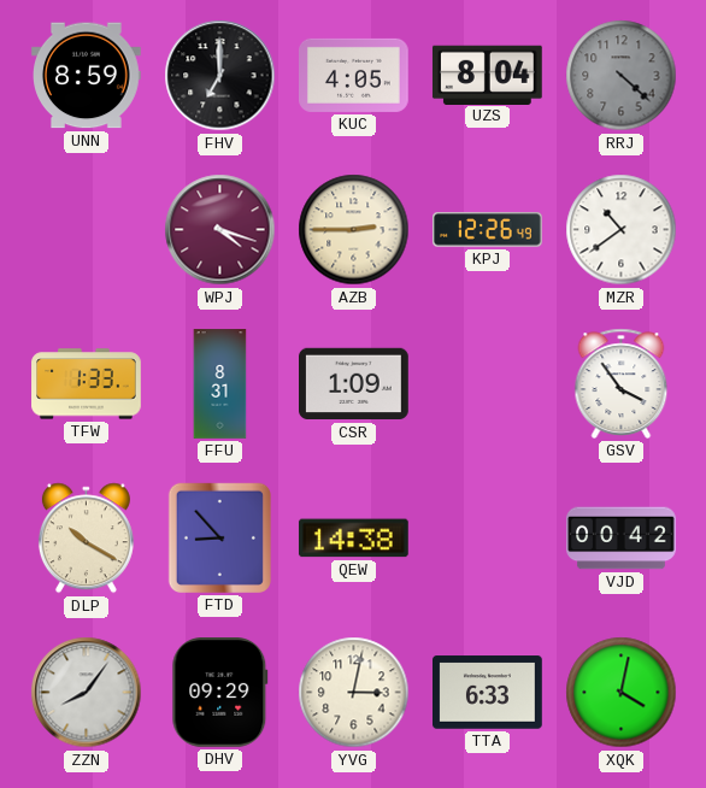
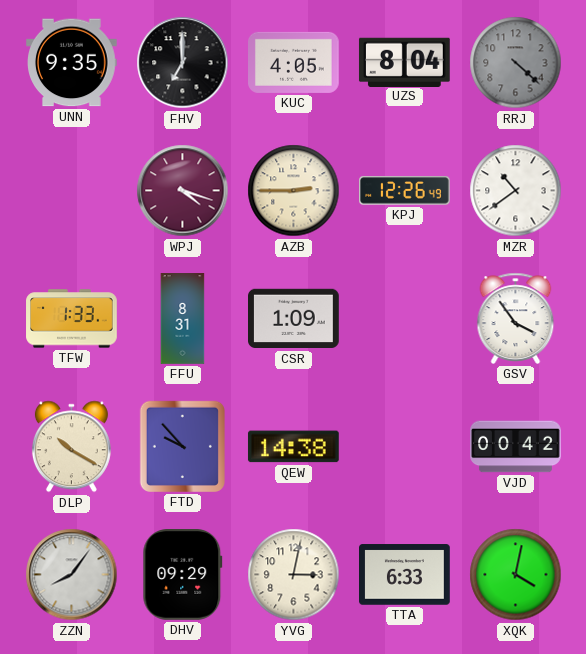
UNN: 8:59 -> 9:35 (72, 63)
FTD: 8:53 -> 9:53 (182, 446)
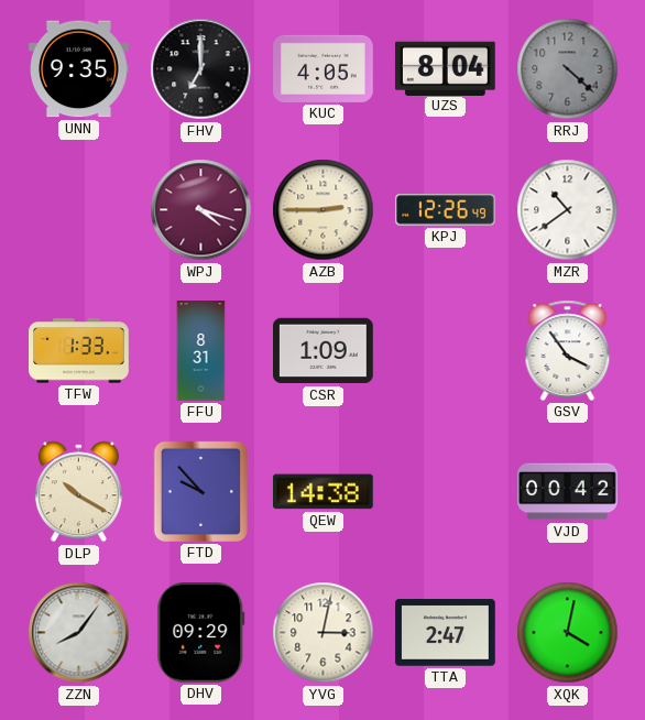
TTA: 6:33 -> 2:47 (446, 633)
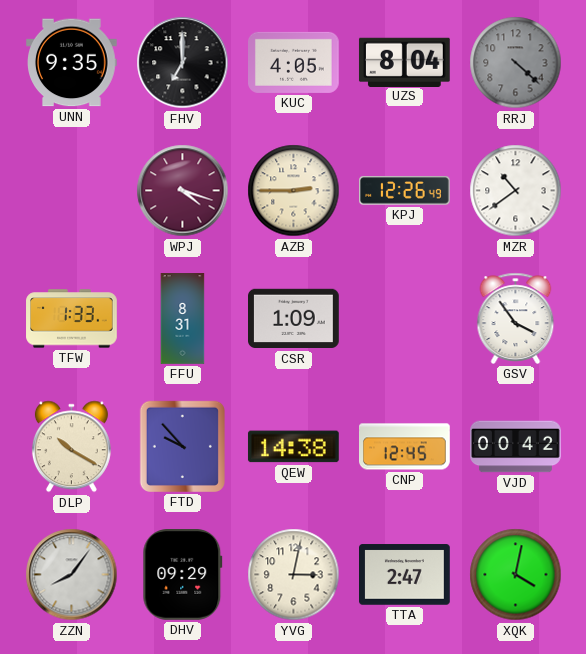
CNP: none -> 12:45 (405, 447)
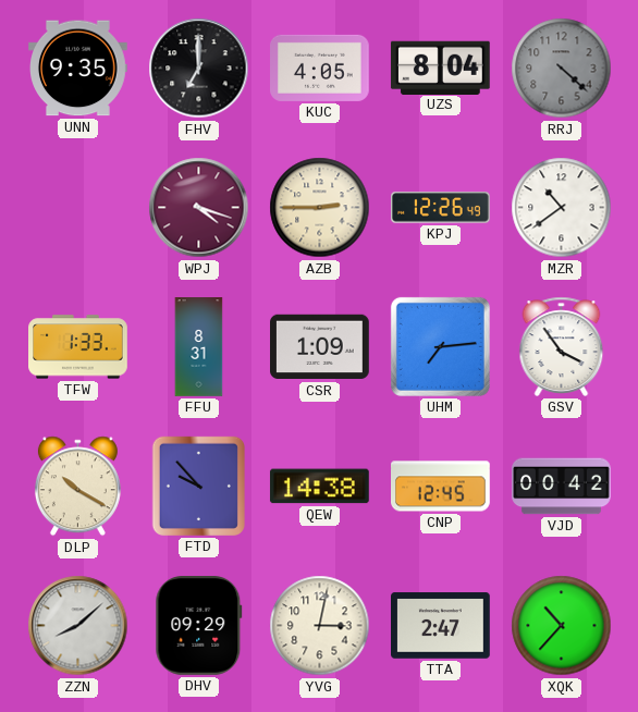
UHM: none -> 7:14 (440, 346)
ZZN: 8:06 -> 8:08 (78, 626)
XQK: 4:02 -> 10:37 (562, 626)
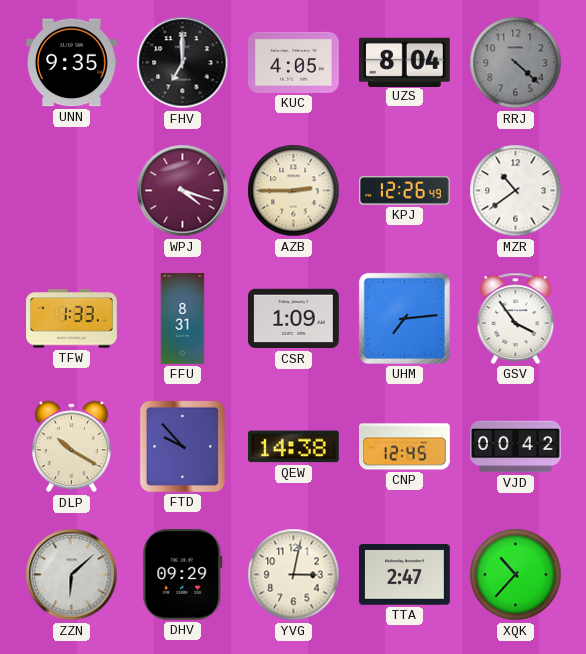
ZZN: 8:08 -> 6:08 (72, 575)
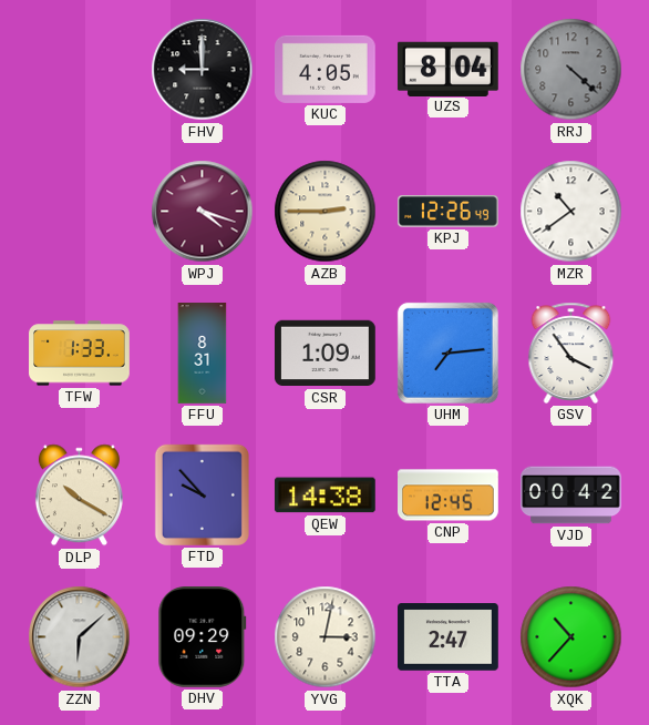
UNN: 9:35 -> none (72, 63)
FHV: 7:00 -> 9:00 (203, 70)
